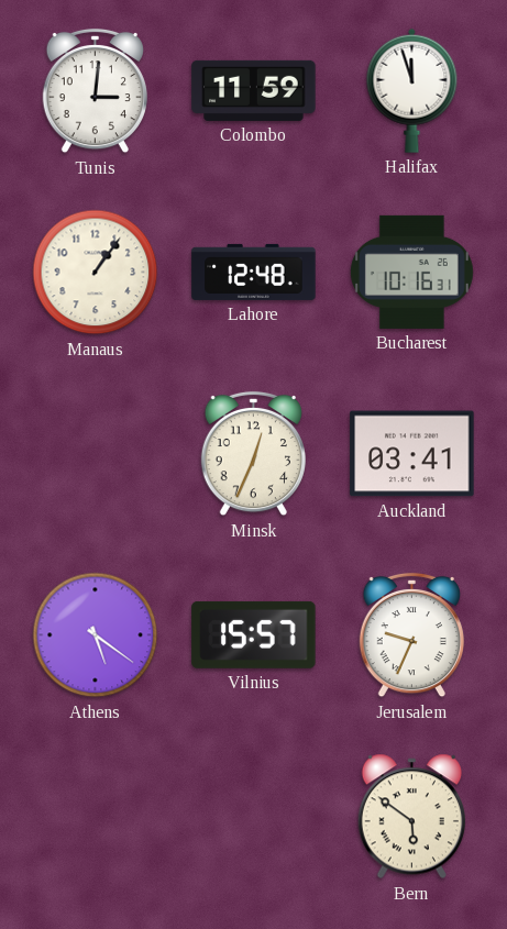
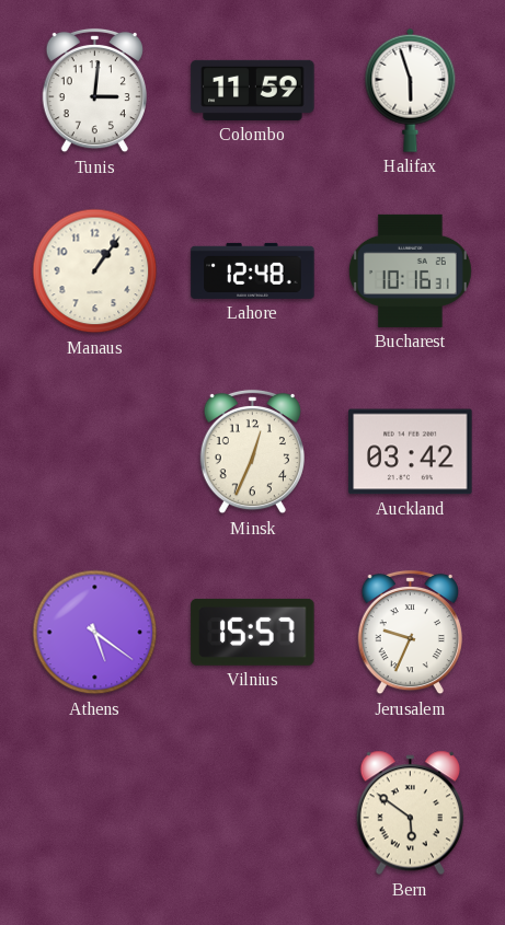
Halifax: 11:57 -> 5:57 (411, 90)
Auckland: 03:41 -> 03:42 (411, 452)
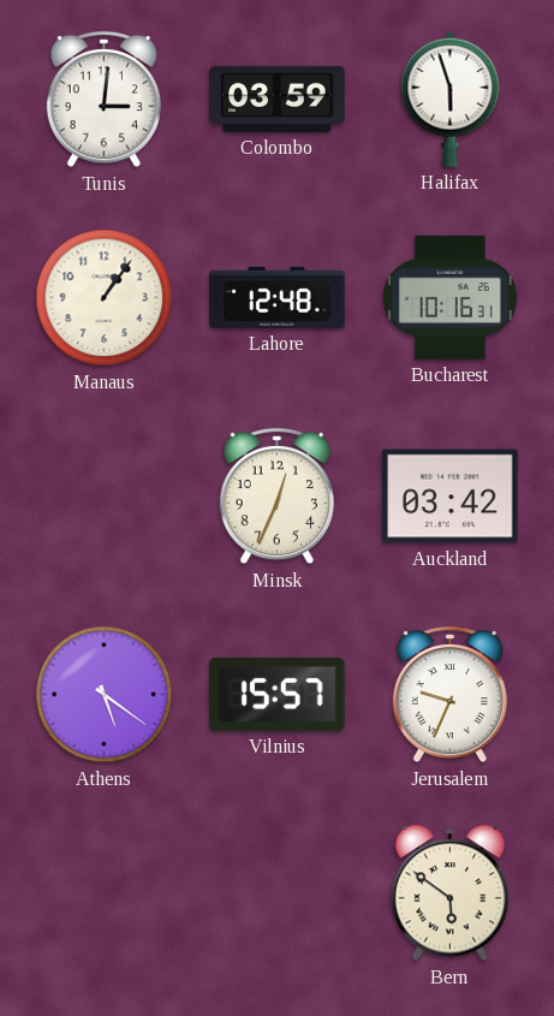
Colombo: 11:59 -> 03:59 (278, 99)
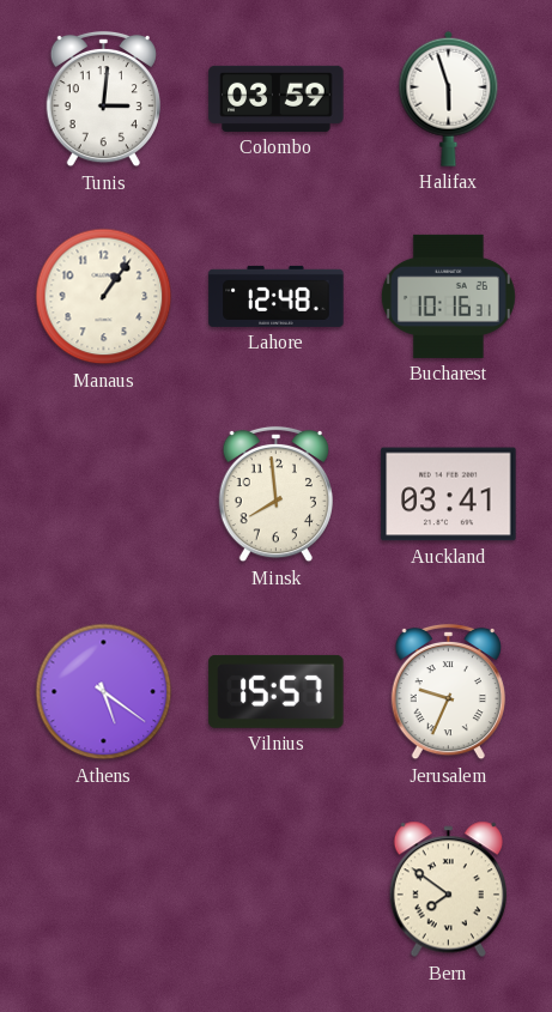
Minsk: 12:34 -> 7:59 (275, 495)
Auckland: 03:42 -> 03:41 (449, 495)
Bern: 5:51 -> 7:51 (448, 890)
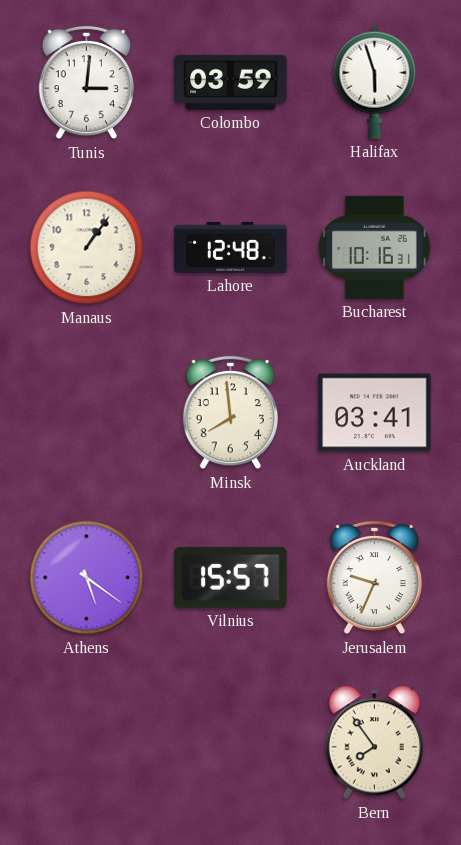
Bern: 7:51 -> 7:54 (374, 743)
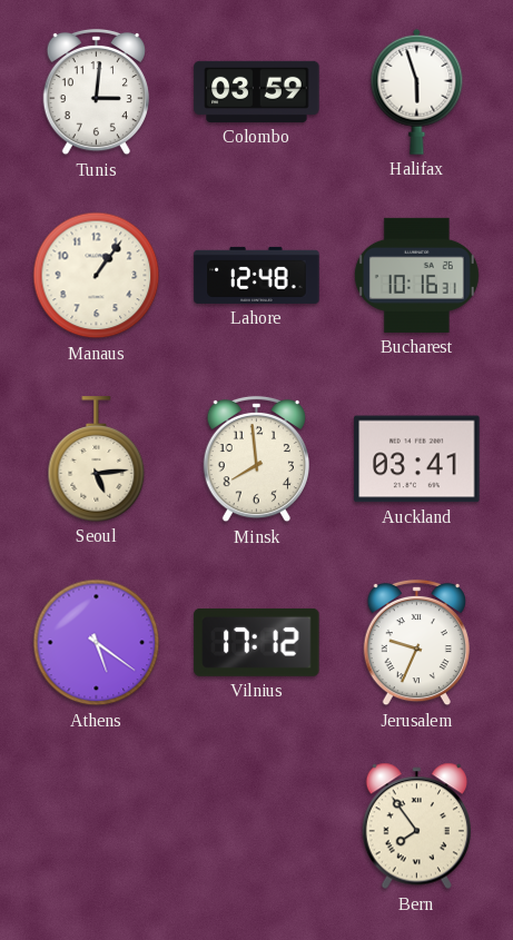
Seoul: none -> 5:14 (97, 459)
Vilnius: 15:57 -> 17:12 (257, 642)
